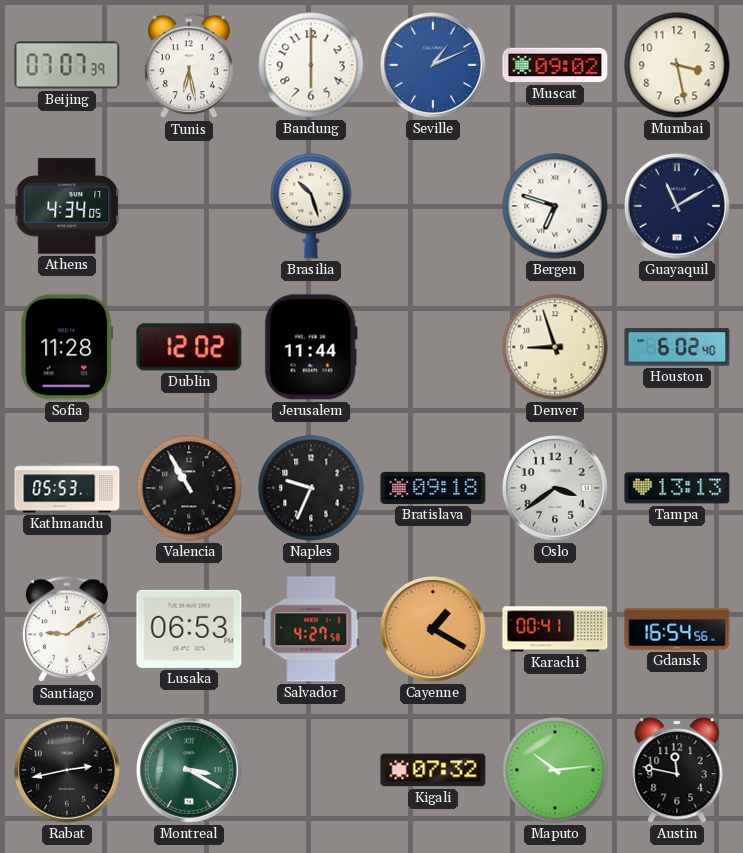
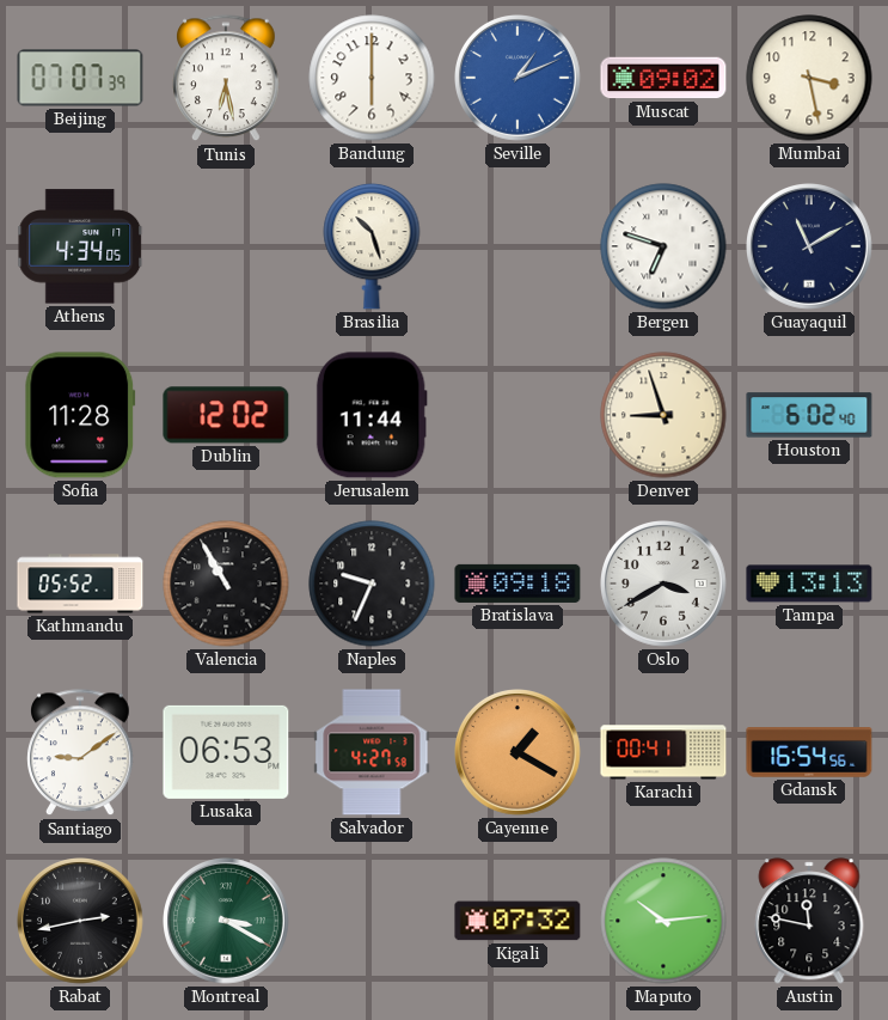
Kathmandu: 05:53 -> 05:52 (80, 584)
Oslo: 3:39 -> 3:40 (665, 585)
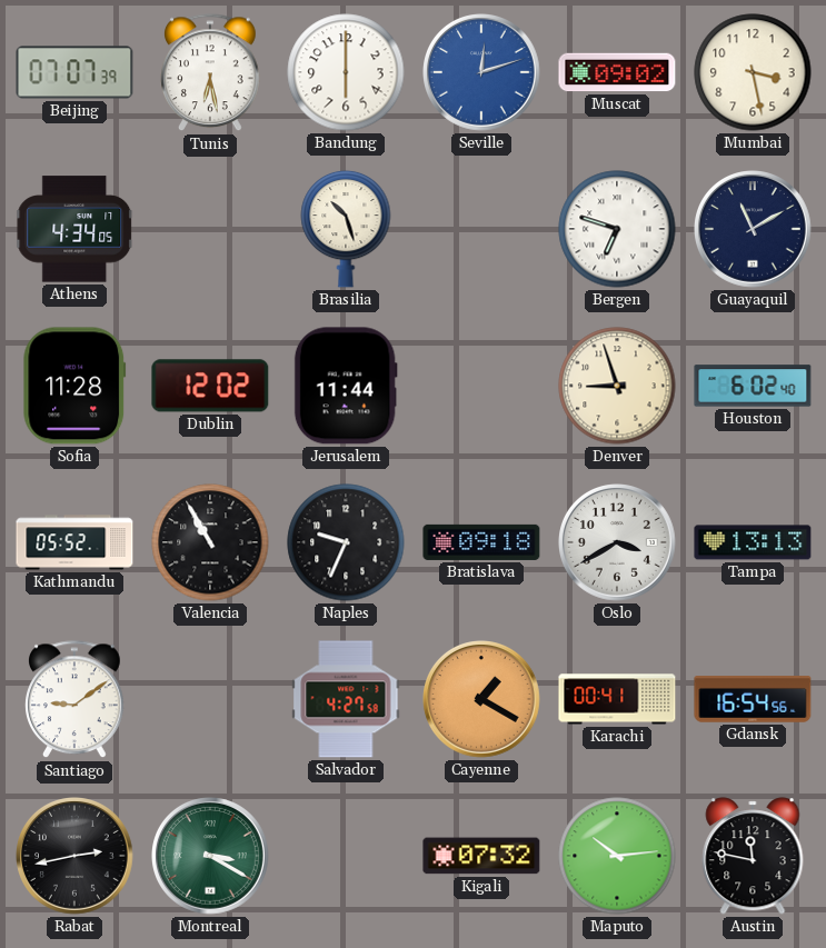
Seville: 1:11 -> 12:12 (482, 73)
Lusaka: 06:53 -> none (226, 752)
